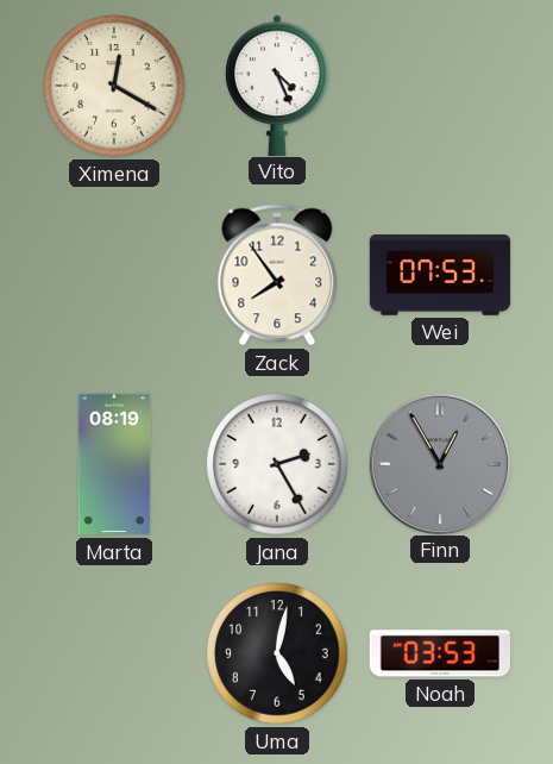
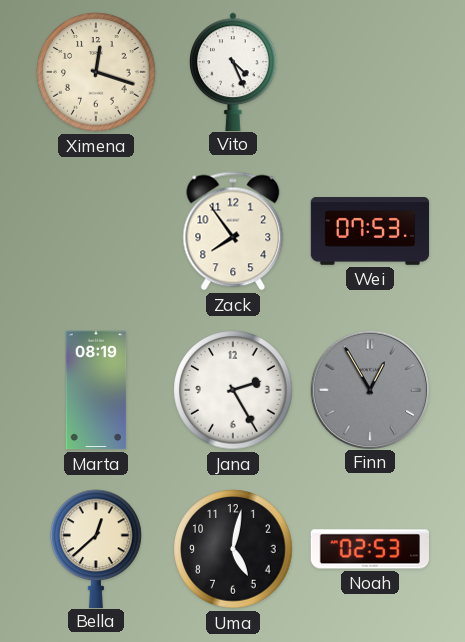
Ximena: 12:20 -> 12:18 (96, 72)
Bella: none -> 12:38 (96, 548)
Noah: 03:53 -> 02:53 (369, 549)
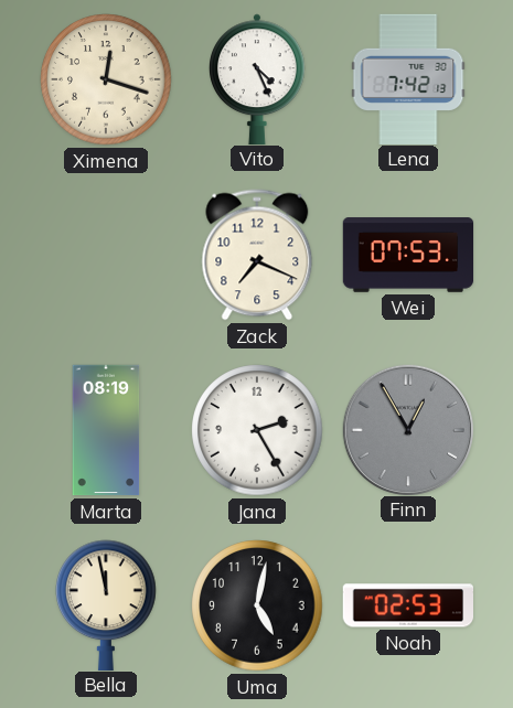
Lena: none -> 7:42 (408, 78)
Zack: 7:54 -> 7:19 (257, 255)
Bella: 12:38 -> 11:58 (106, 604)
